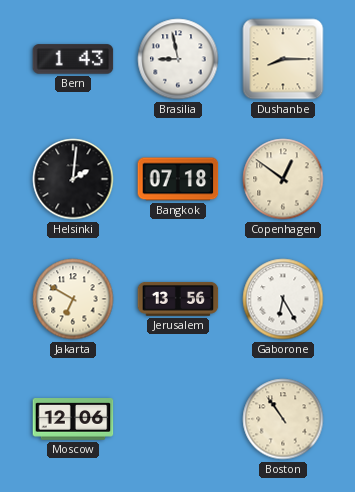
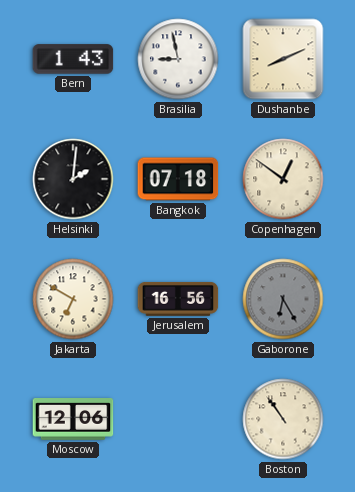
Dushanbe: 8:15 -> 8:11 (283, 59)
Jerusalem: 13:56 -> 16:56 (178, 299)
Gaborone dial: white -> grey (283, 299)
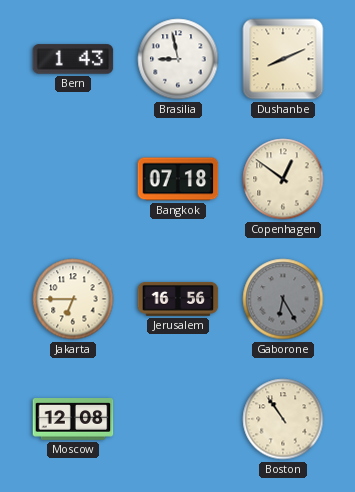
Helsinki: 2:01 -> none (73, 179)
Jakarta: 6:50 -> 6:45 (73, 299)
Moscow: 12:06 -> 12:08 (73, 420)
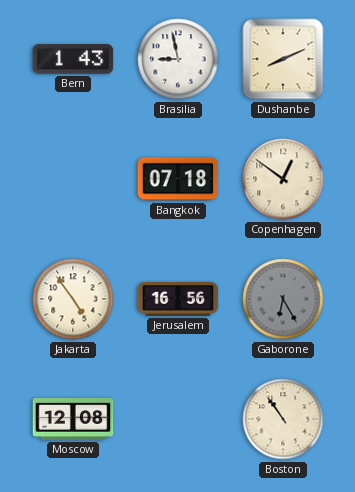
Jakarta: 6:45 -> 4:54 (73, 299)
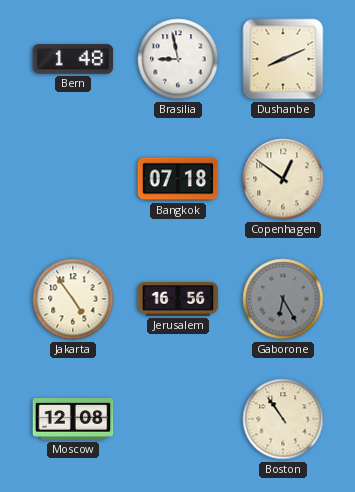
Bern: 1:43 -> 1:48 (73, 59)
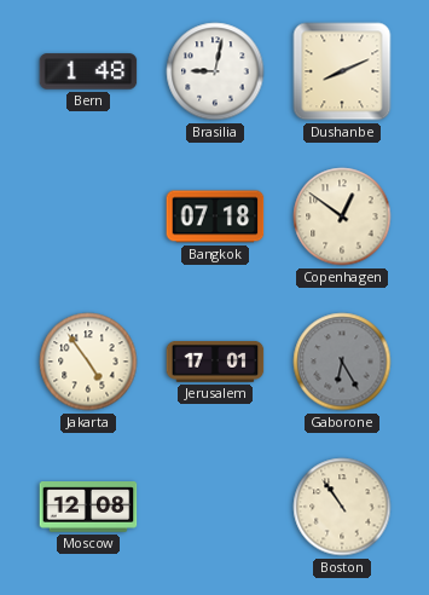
Brasilia: 8:58 -> 9:02 (215, 71)
Jerusalem: 16:56 -> 17:01 (215, 362)
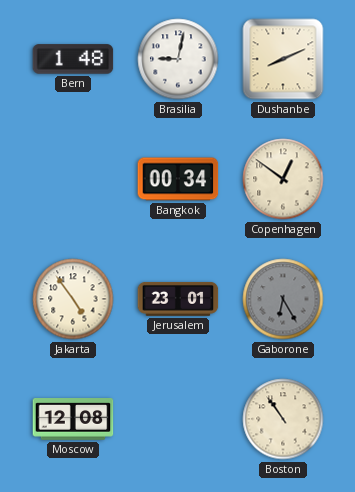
Bangkok: 07:18 -> 00:34 (178, 179)
Jerusalem: 17:01 -> 23:01 (178, 299)
